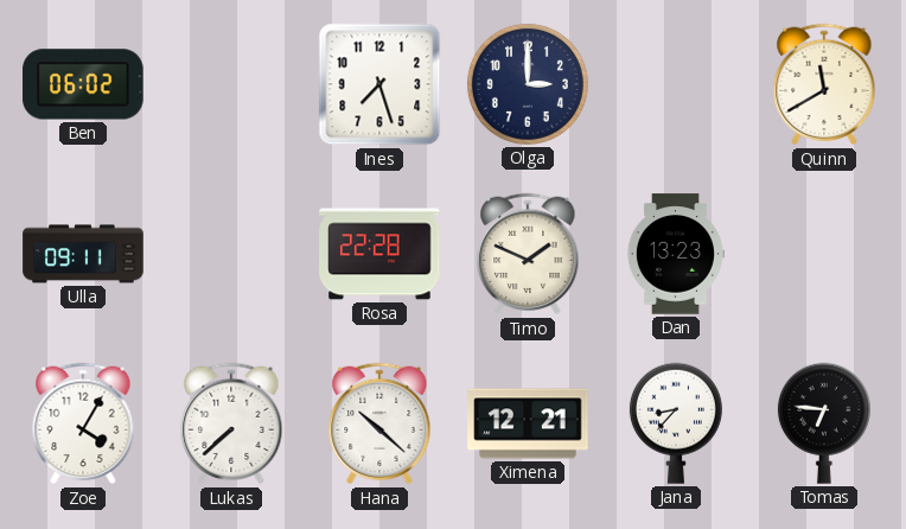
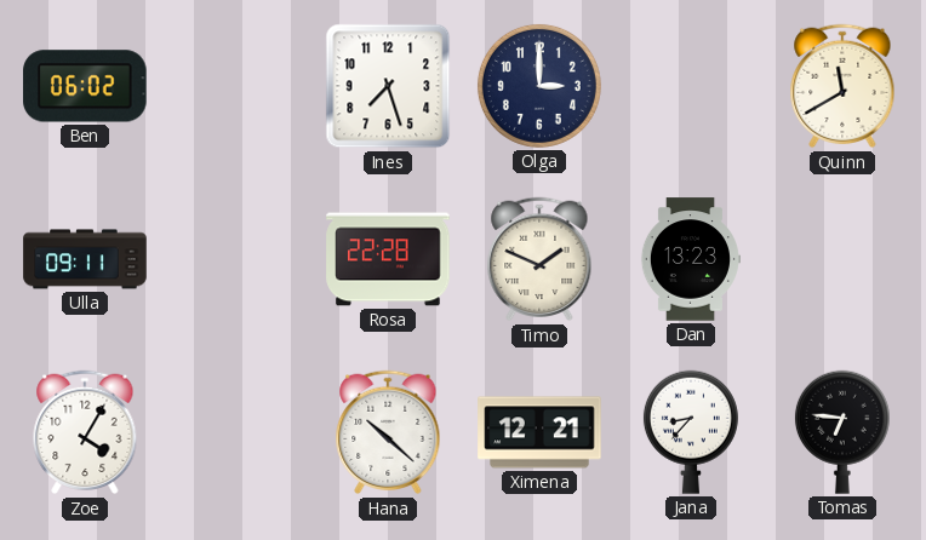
Lukas: 7:38 -> none (231, 423)
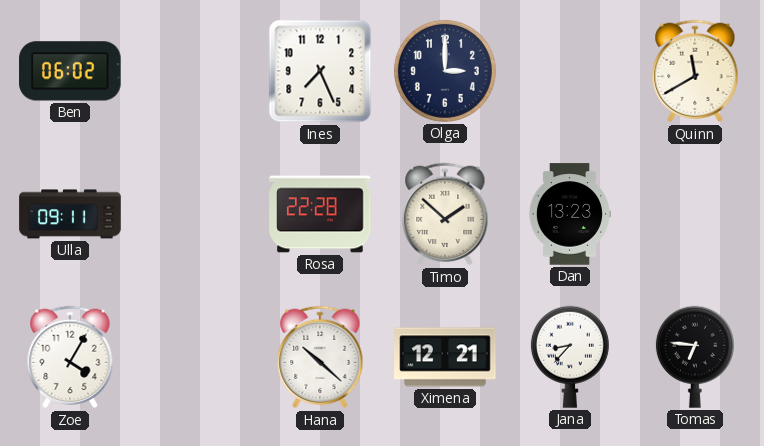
Ines: 7:27 -> 7:26 (320, 71)
Timo: 1:49 -> 1:52 (445, 214)
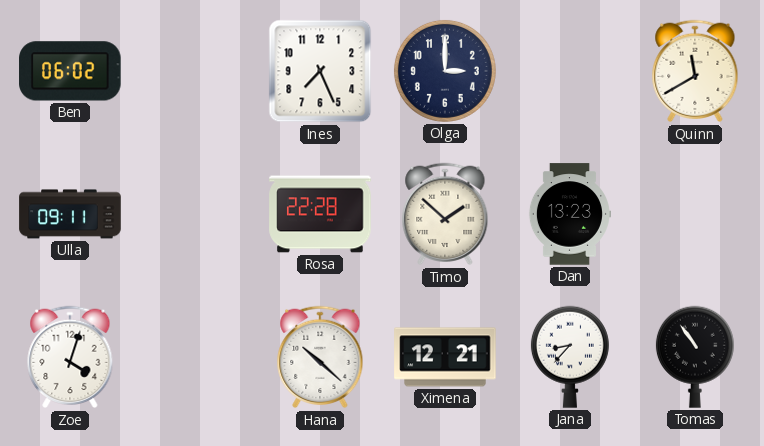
Zoe: 4:05 -> 4:03 (70, 357)
Tomas: 6:46 -> 10:54 (695, 357)
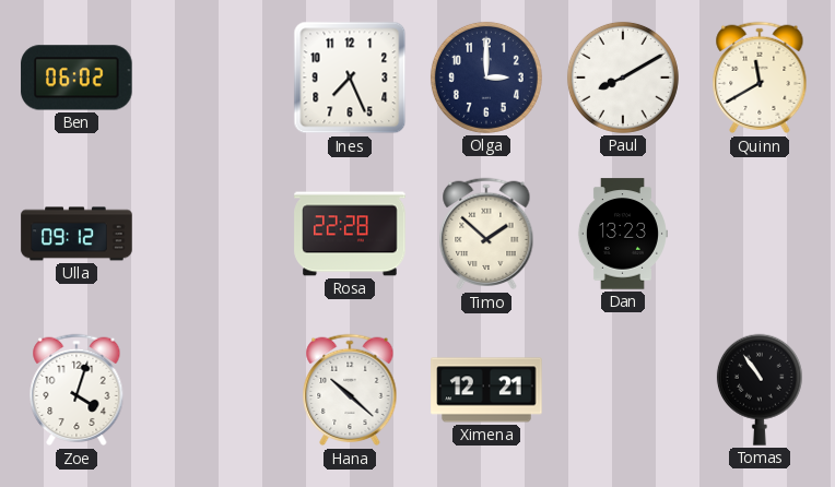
Paul: none -> 8:10 (623, 78)
Ulla: 09:11 -> 09:12 (77, 234)
Jana: 8:37 -> none (570, 357)
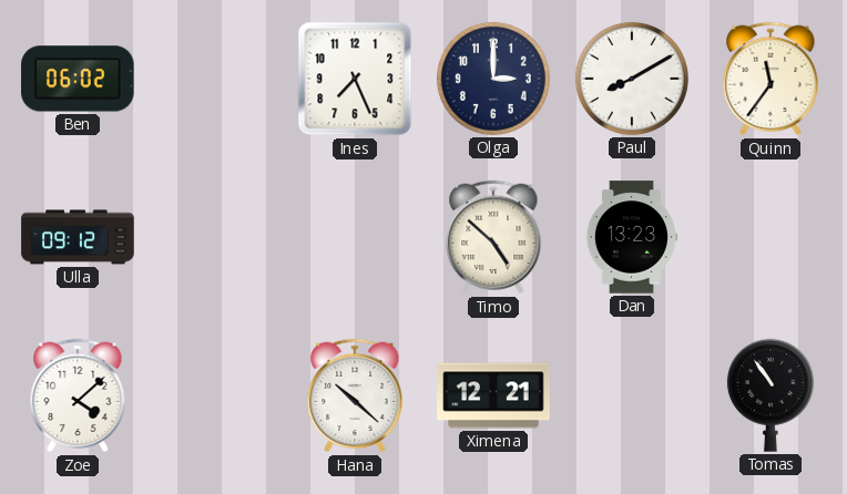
Quinn: 11:40 -> 11:36 (771, 79)
Rosa: 22:28 -> none (350, 234)
Timo: 1:52 -> 4:52 (493, 237)
Zoe: 4:03 -> 4:08 (78, 395)
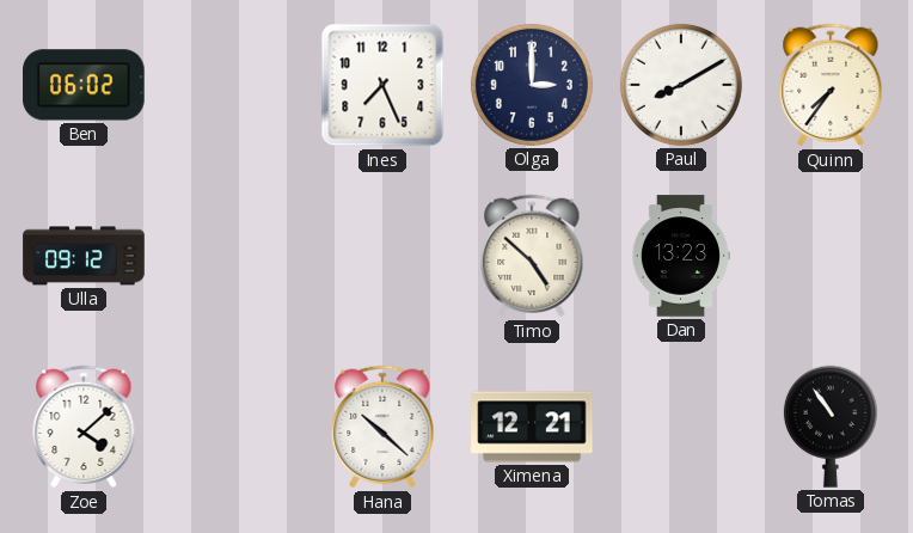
Quinn: 11:36 -> 7:36 (831, 85)
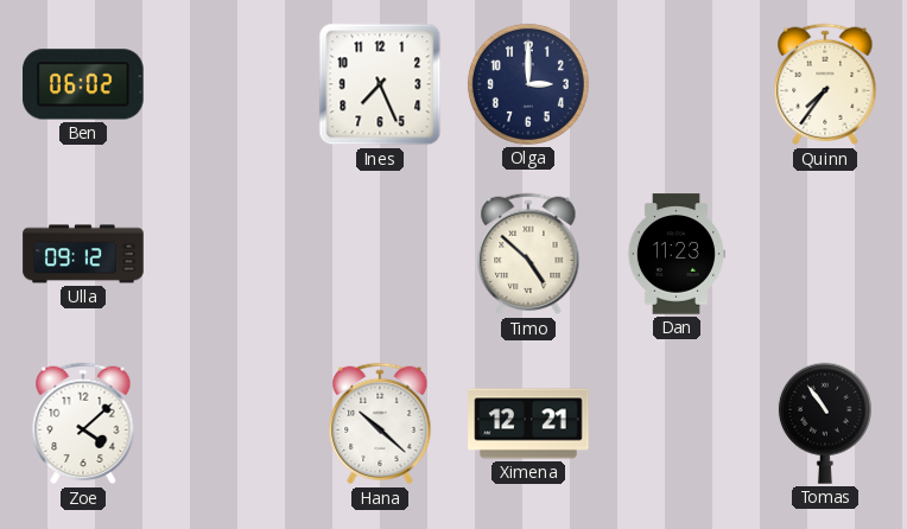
Paul: 8:10 -> none (681, 85)
Dan: 13:23 -> 11:23 (676, 254)
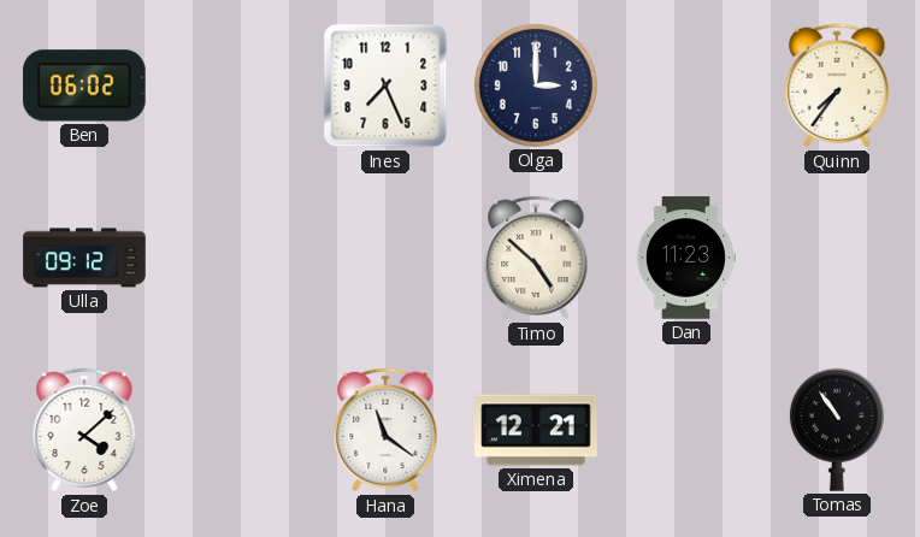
Hana: 10:22 -> 11:21 (385, 430)
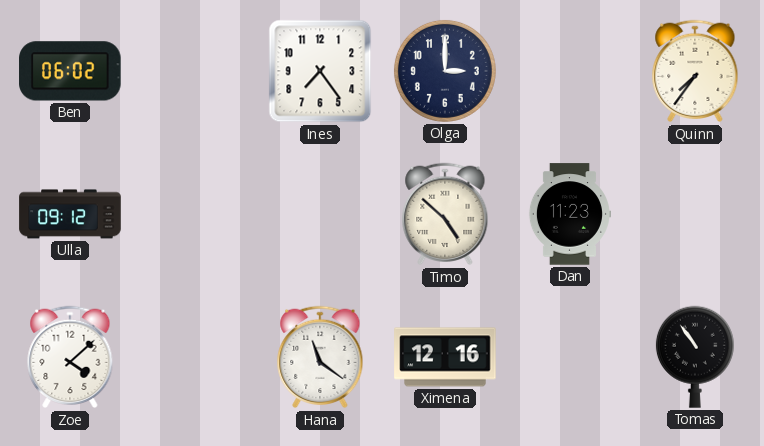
Ines: 7:26 -> 7:24 (320, 71)
Ximena: 12:21 -> 12:16 (445, 357)
